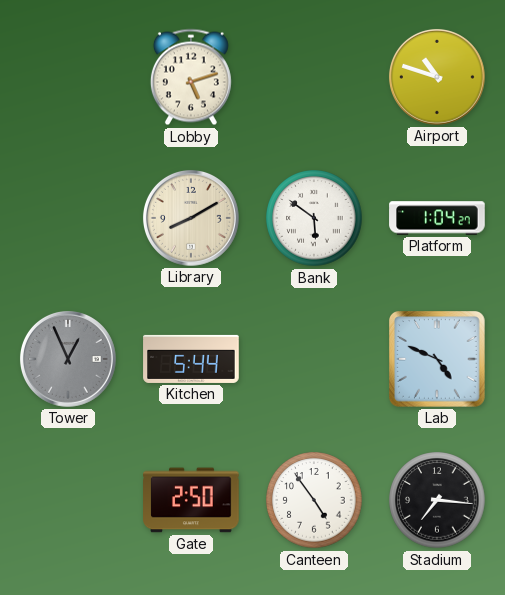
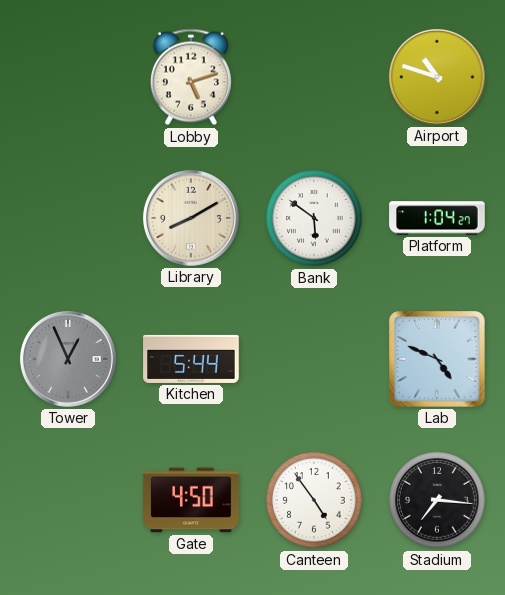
Gate: 2:50 -> 4:50 (191, 500)
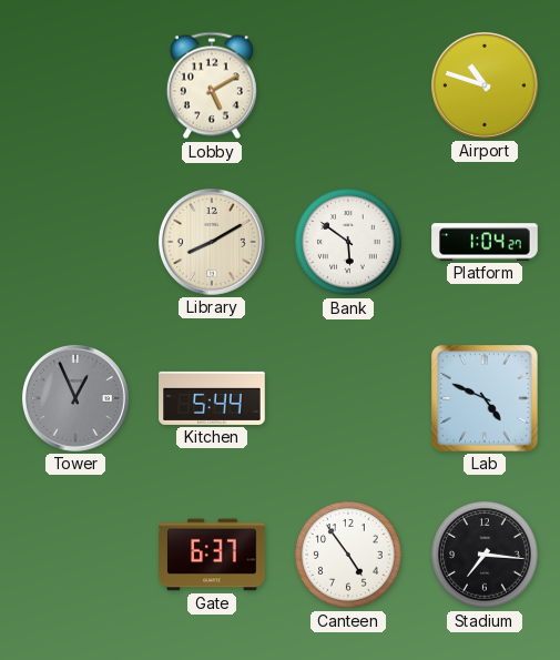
Lobby: 5:12 -> 5:10 (212, 85)
Gate: 4:50 -> 6:37 (212, 555)
